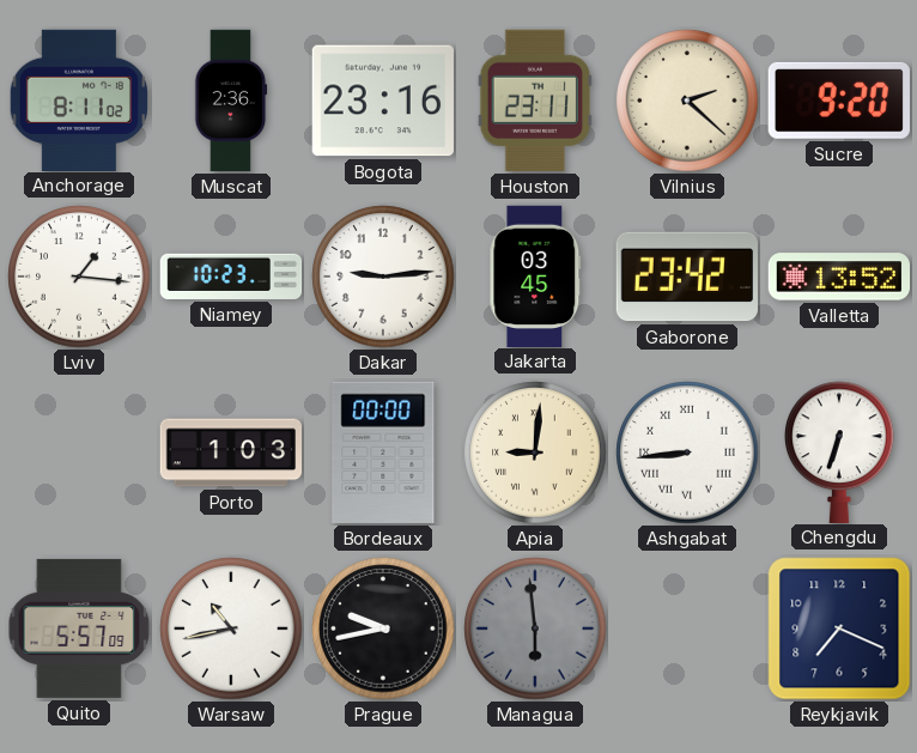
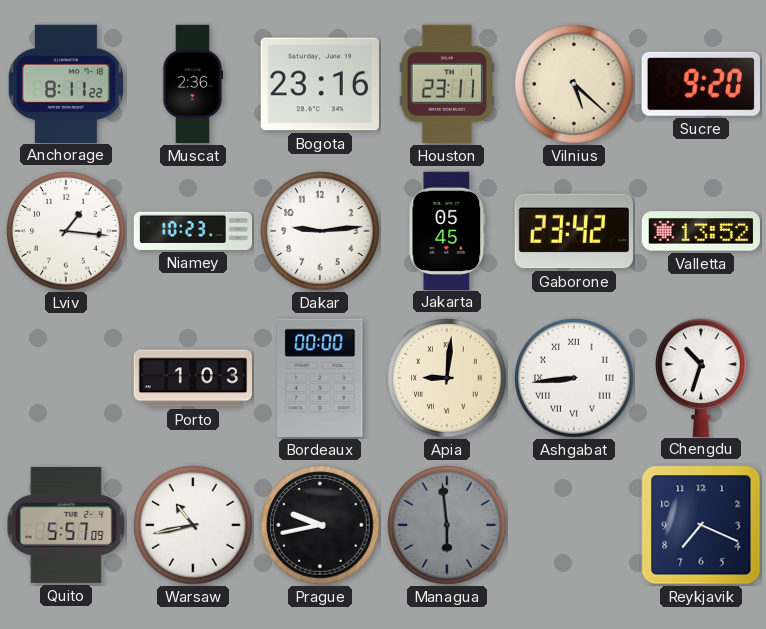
Anchorage: 8:11:02 -> 8:11:22 (65, 83)
Vilnius: 2:22 -> 5:22 (574, 84)
Jakarta: 03:45 -> 05:45 (447, 230)
Chengdu: 6:33 -> 10:33 (701, 377)
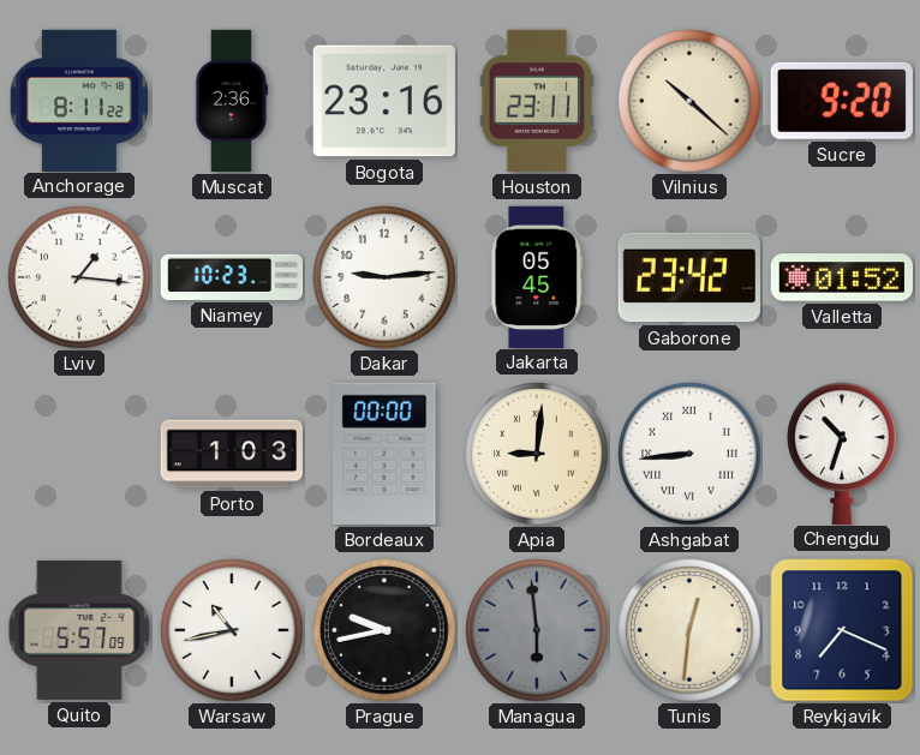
Vilnius: 5:22 -> 10:22 (689, 101)
Valletta: 13:52 -> 01:52 (841, 277)
Tunis: none -> 12:31 (689, 630)
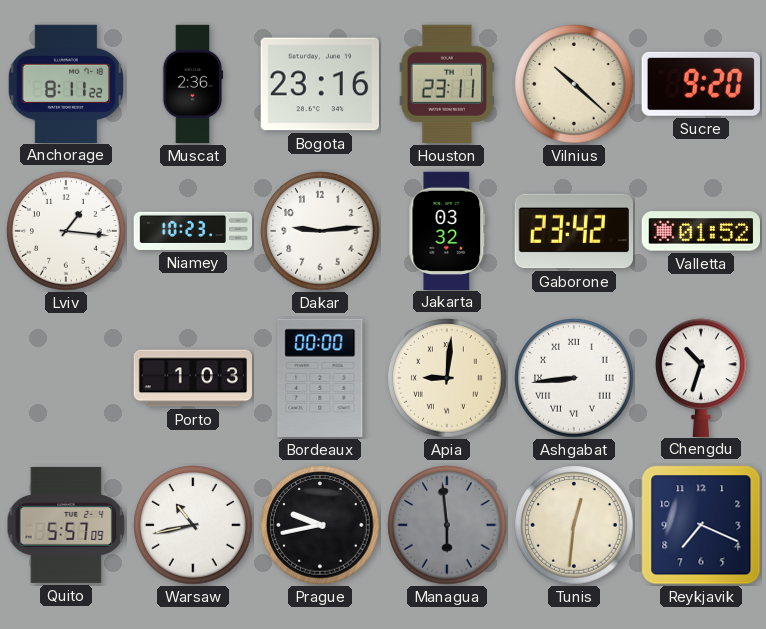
Jakarta: 05:45 -> 03:32 (447, 230)
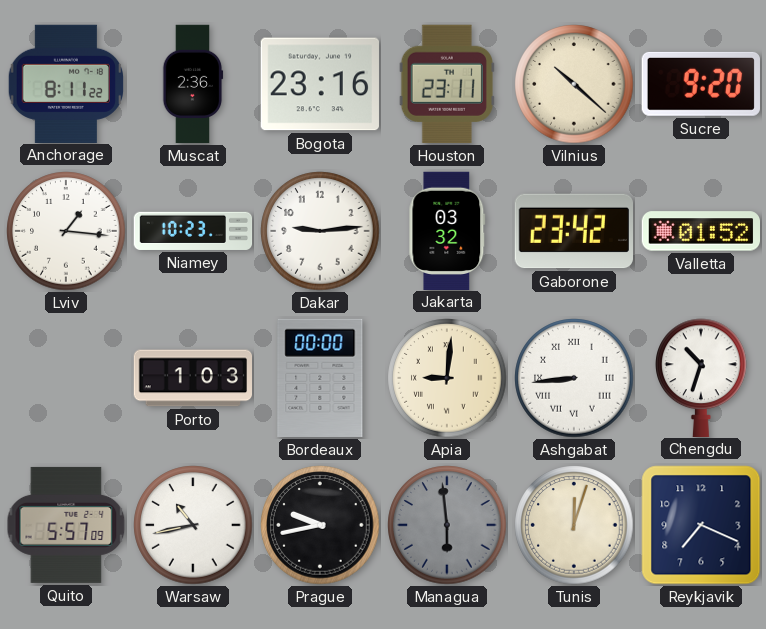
Tunis: 12:31 -> 12:03 (574, 525)
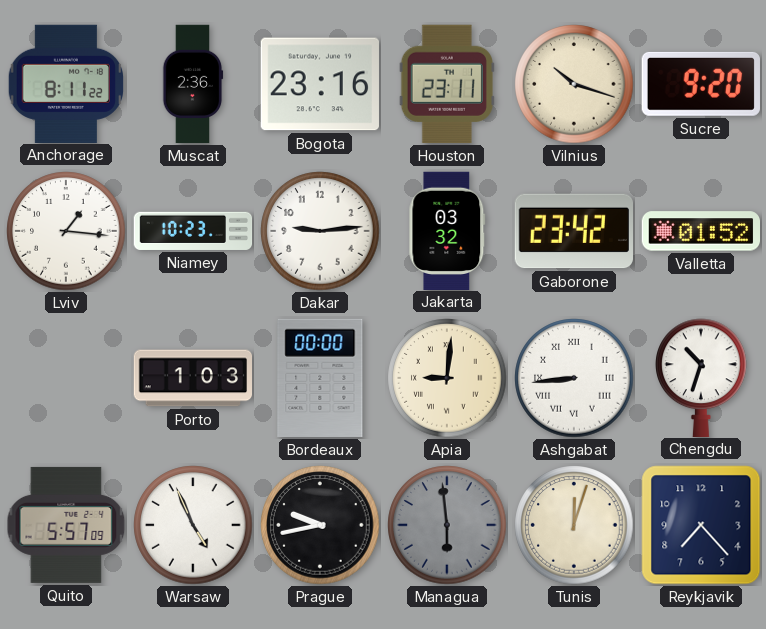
Vilnius: 10:22 -> 10:18 (574, 84)
Warsaw: 10:43 -> 4:56 (193, 525)
Reykjavik: 7:19 -> 7:23 (701, 525)
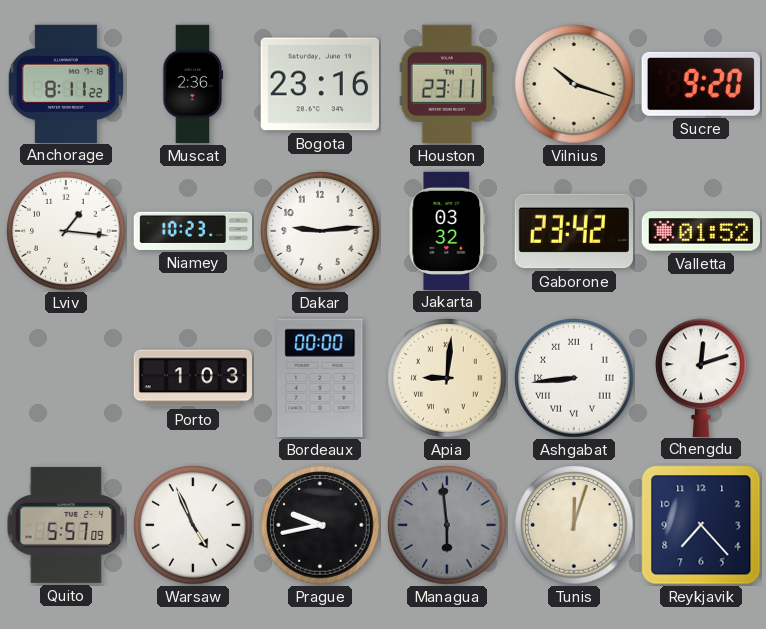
Chengdu: 10:33 -> 12:12 (701, 377)
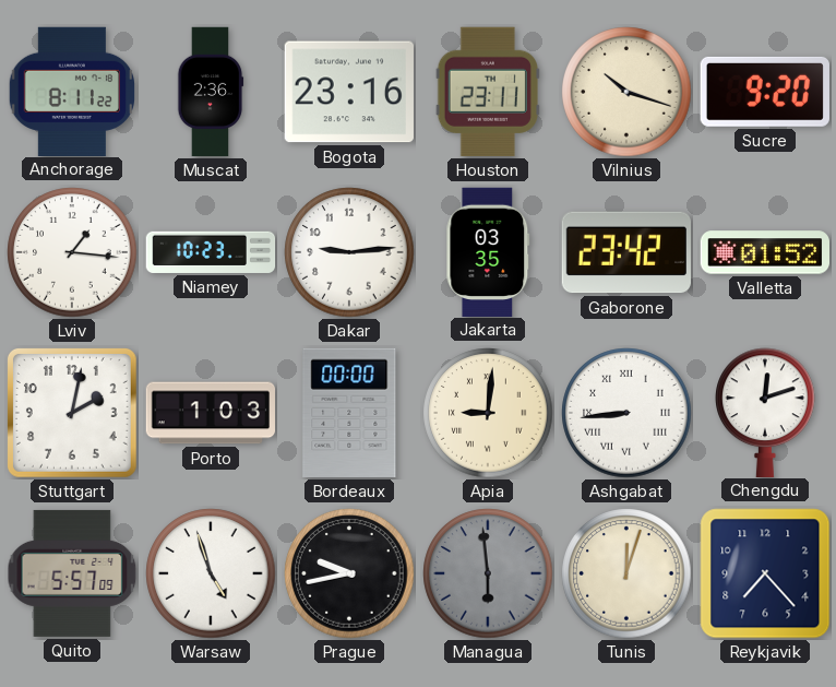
Jakarta: 03:32 -> 03:35 (488, 251)
Stuttgart: none -> 2:02 (72, 413)
Warsaw: 4:56 -> 4:57 (211, 573)
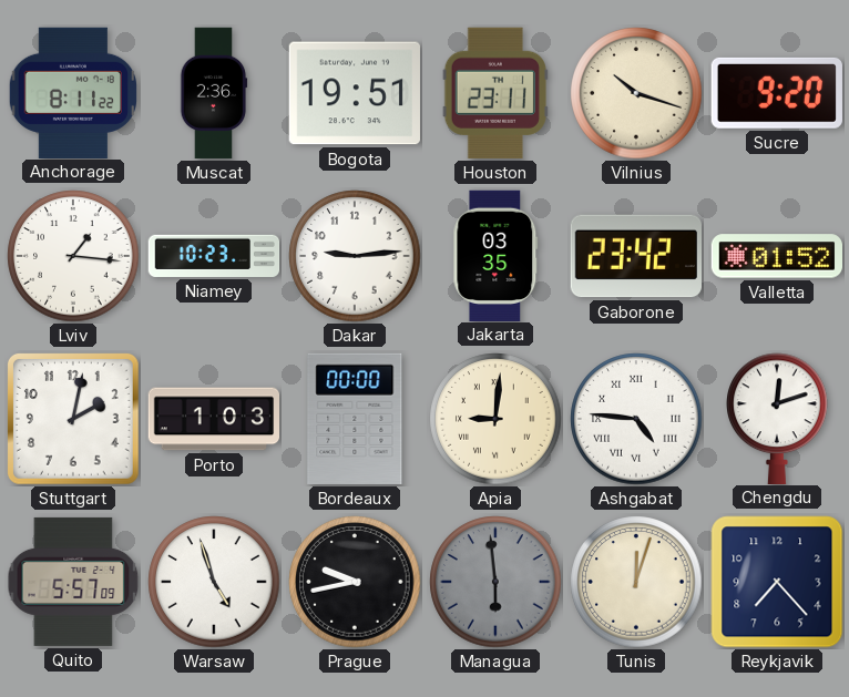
Bogota: 23:16 -> 19:51 (355, 93)
Ashgabat: 8:44 -> 4:46 (636, 419)
